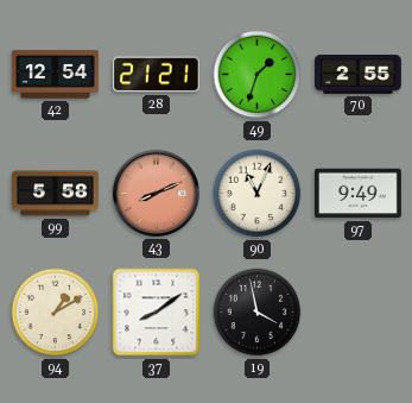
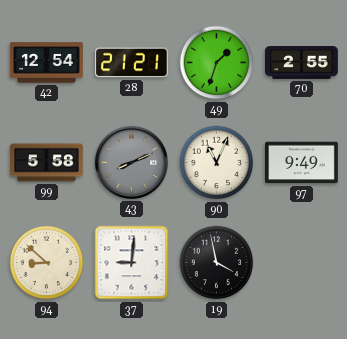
43 dial: salmon -> grey (131, 162)
94: 1:10 -> 8:52 (47, 263)
37: 8:09 -> 9:01 (132, 263)
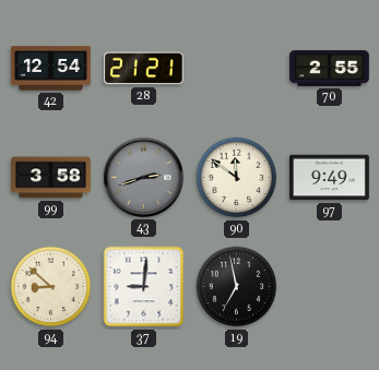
49: 1:33 -> none (217, 63)
99: 5:58 -> 3:58 (51, 178)
43: 8:11 -> 2:42 (143, 177)
90: 11:04 -> 11:51 (237, 178)
19: 3:58 -> 6:58 (237, 287)
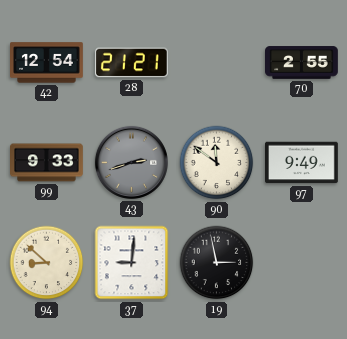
99: 3:58 -> 9:33 (47, 163)
19: 6:58 -> 2:58 (217, 263)
